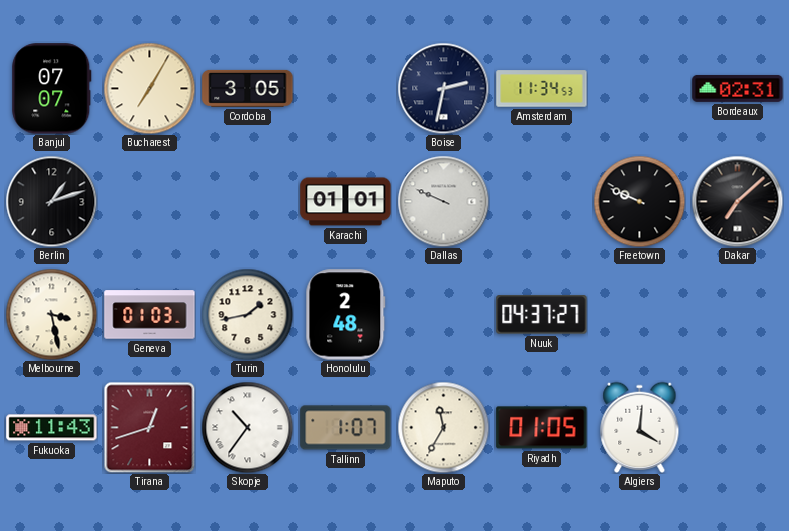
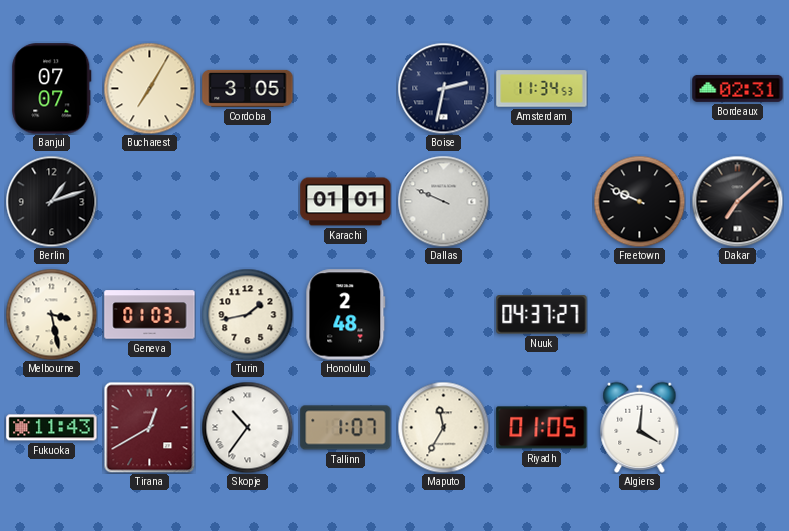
Tirana: 12:42 -> 12:40 (149, 427)
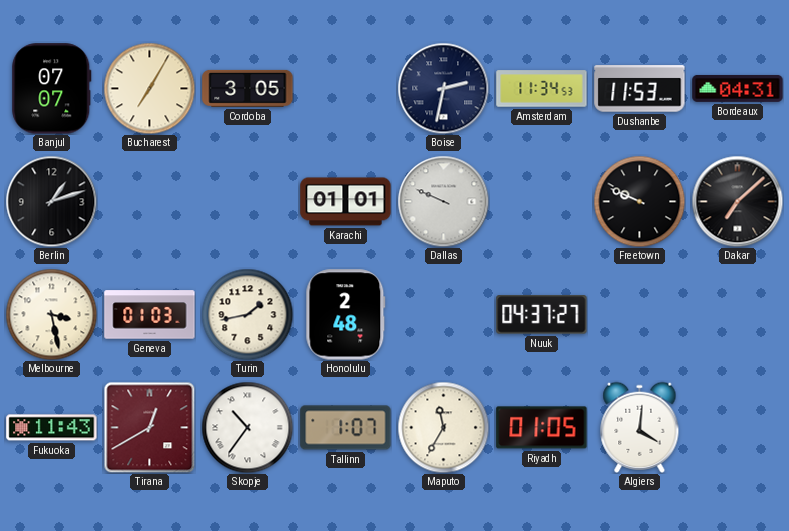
Dushanbe: none -> 11:53 (640, 89)
Bordeaux: 02:31 -> 04:31 (738, 88)
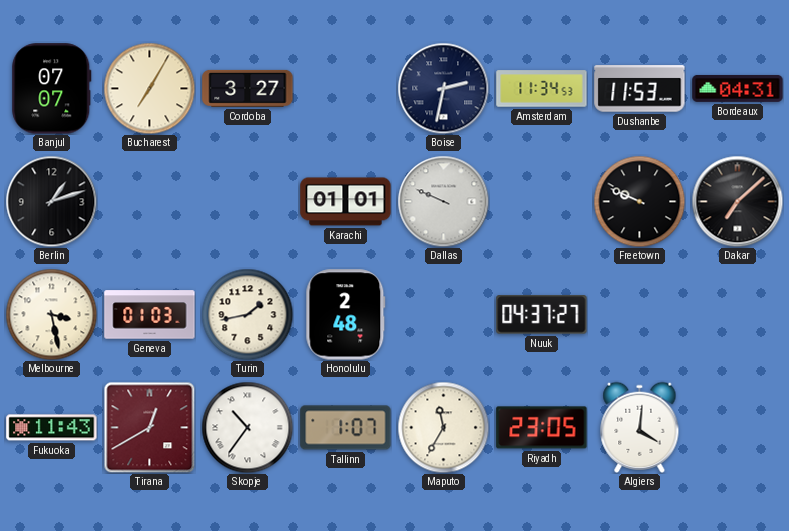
Cordoba: 3:05 -> 3:27 (248, 88)
Riyadh: 01:05 -> 23:05 (542, 428)
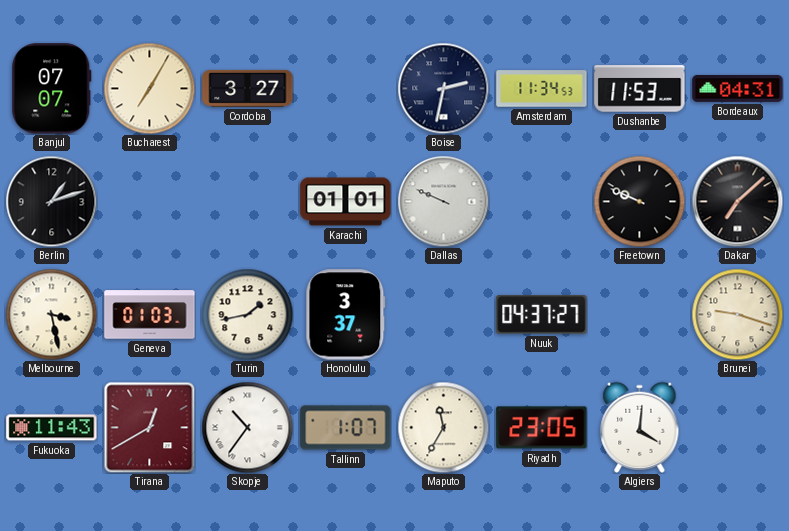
Honolulu: 2:48 -> 3:37 (346, 315)
Brunei: none -> 9:18 (737, 314)
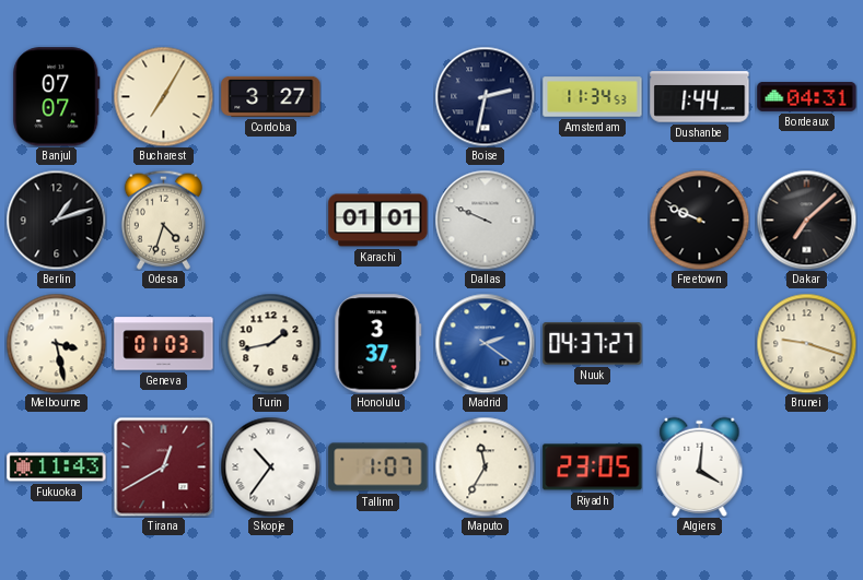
Dushanbe: 11:53 -> 1:44 (700, 97)
Odesa: none -> 4:33 (163, 220)
Madrid: none -> 2:21 (485, 343)
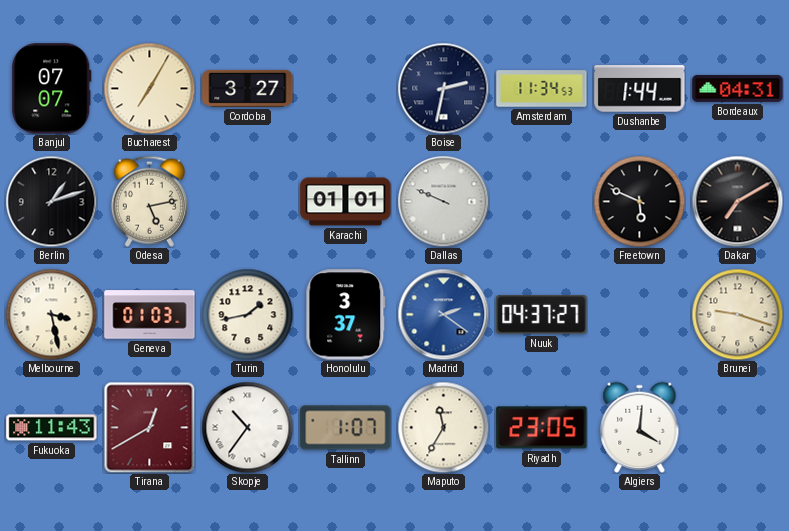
Odesa: 4:33 -> 5:13 (149, 201)
Freetown: 9:49 -> 5:49 (639, 201)
Dakar: 7:08 -> 7:10 (737, 201)
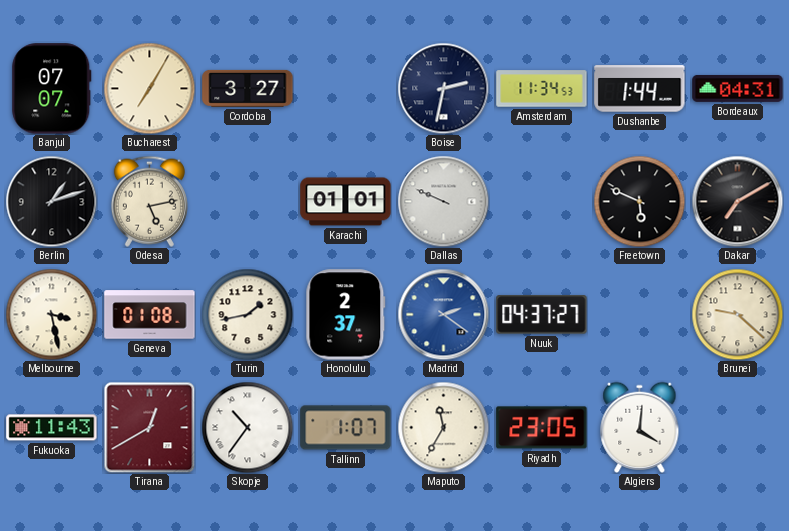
Geneva: 01:03 -> 01:08 (150, 315)
Honolulu: 3:37 -> 2:37 (346, 315)
Brunei: 9:18 -> 9:22 (737, 314)
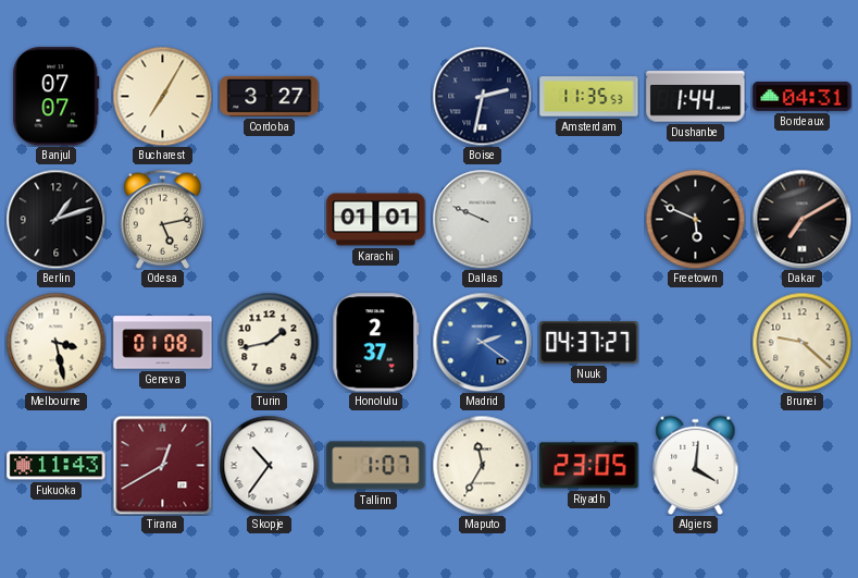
Amsterdam: 11:34 -> 11:35 (589, 97)
